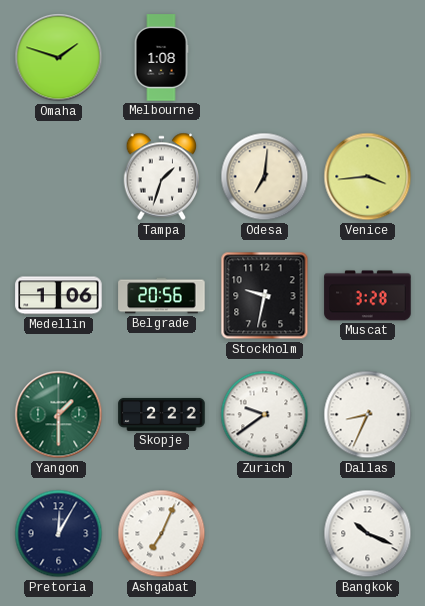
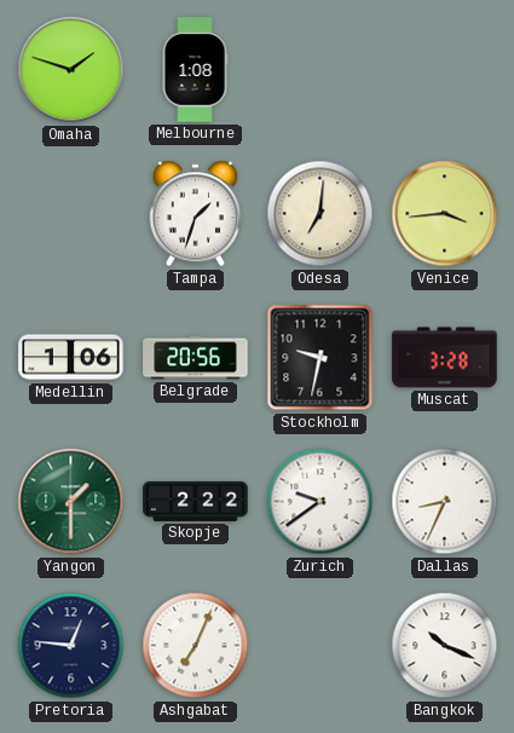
Pretoria: 12:05 -> 12:46 (71, 646)
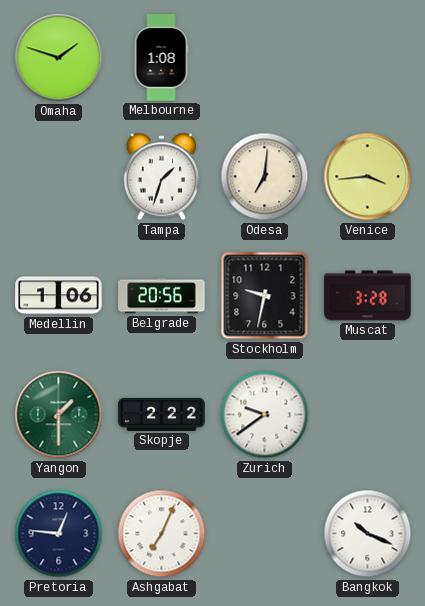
Dallas: 8:34 -> none (445, 502)
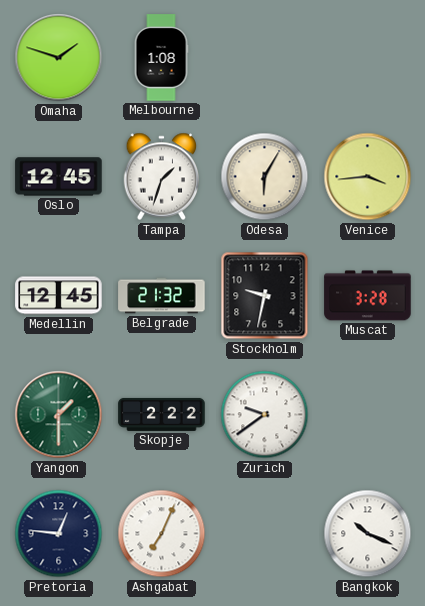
Oslo: none -> 12:45 (59, 177)
Odesa: 7:01 -> 6:05 (265, 177)
Medellin: 1:06 -> 12:45 (59, 296)
Belgrade: 20:56 -> 21:32 (162, 296)
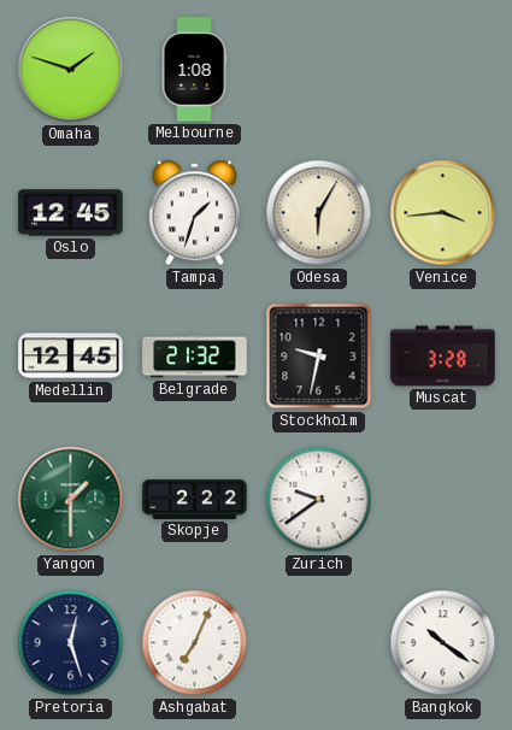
Pretoria: 12:46 -> 12:27 (71, 643)
Bangkok: 10:19 -> 10:21 (443, 643)
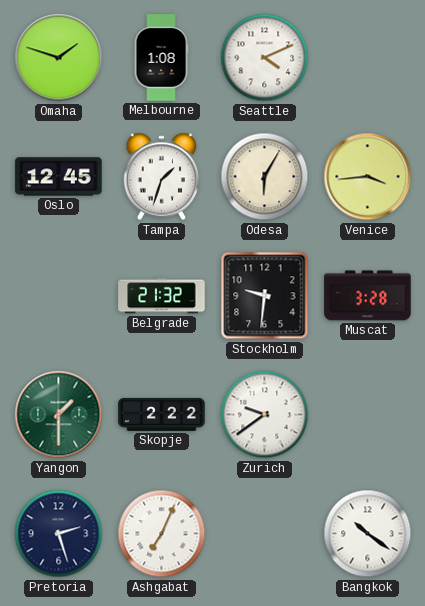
Seattle: none -> 4:11 (265, 58)
Medellin: 12:45 -> none (71, 357)
Stockholm: 9:32 -> 9:31 (265, 296)
Pretoria: 12:27 -> 2:27 (59, 534)
